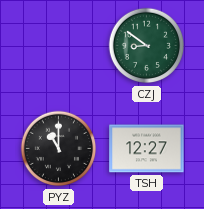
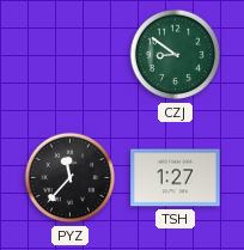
PYZ: 11:00 -> 11:37 (71, 178)
TSH: 12:27 -> 1:27 (176, 178)
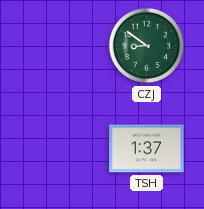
PYZ: 11:37 -> none (71, 178)
TSH: 1:27 -> 1:37 (147, 149)
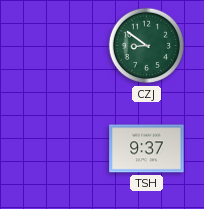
TSH: 1:37 -> 9:37 (147, 149)
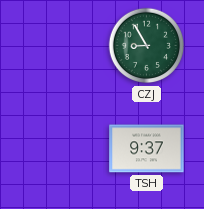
CZJ: 8:51 -> 8:55 (147, 46)
